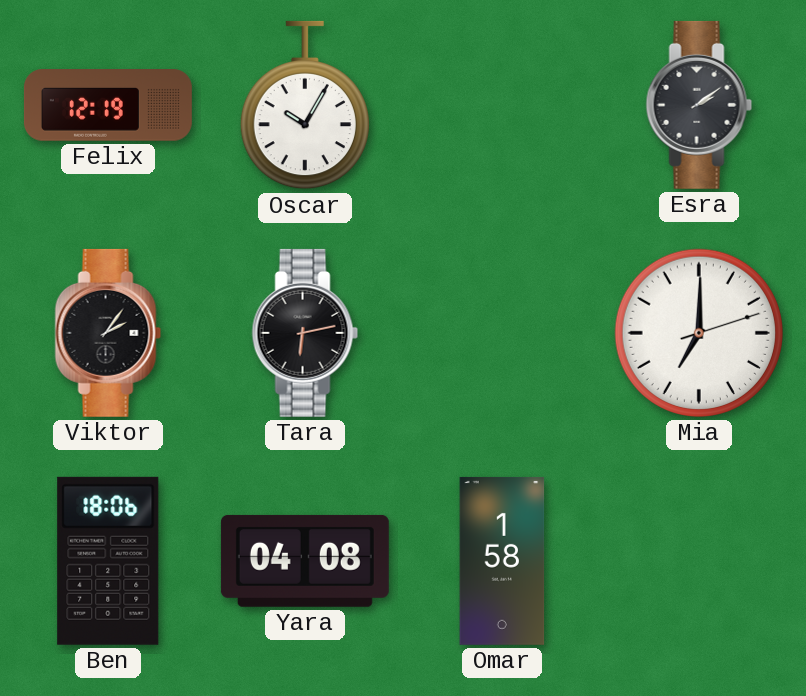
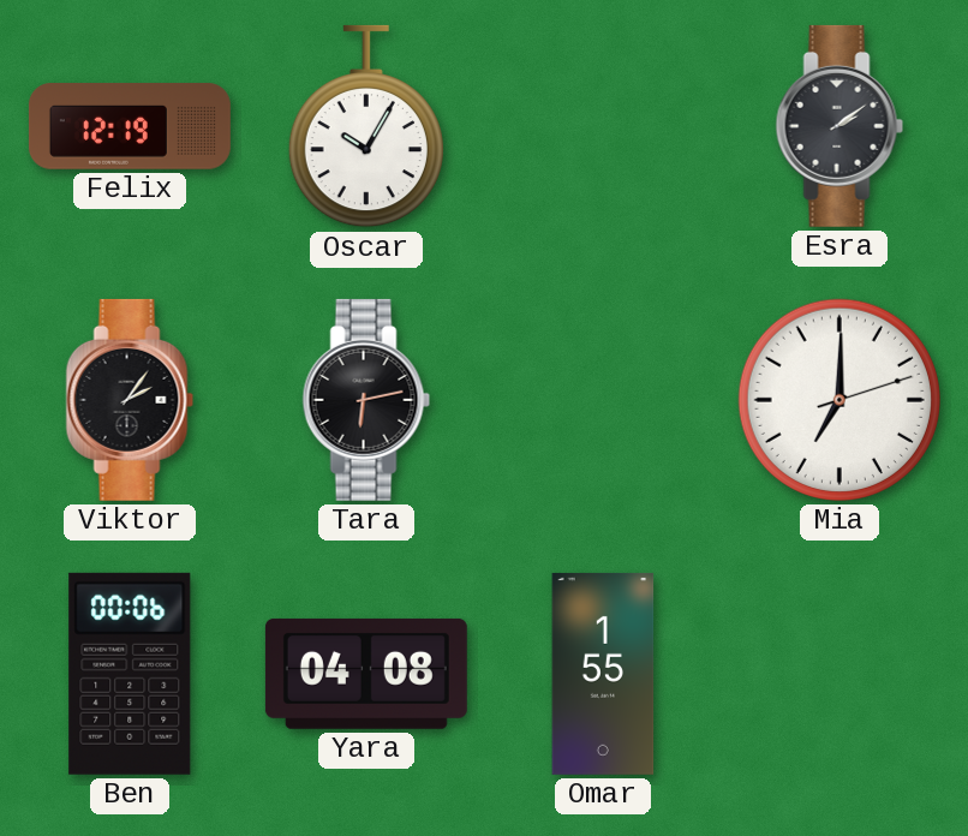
Ben: 18:06 -> 00:06 (130, 674)
Omar: 1:58 -> 1:55 (603, 674)
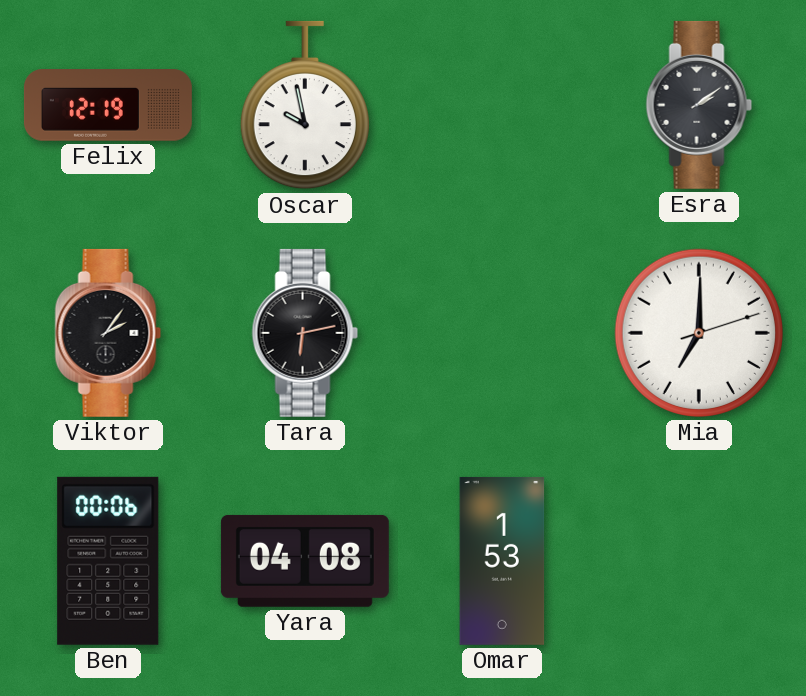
Oscar: 10:05 -> 9:58 (305, 105)
Omar: 1:55 -> 1:53 (502, 561)
